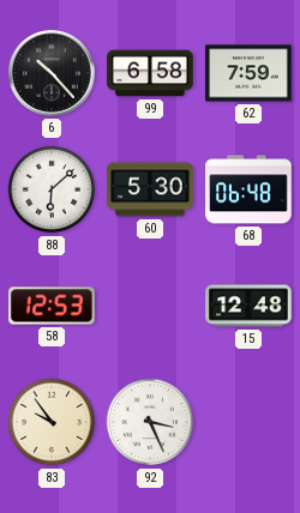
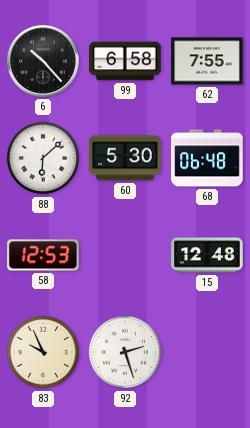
62: 7:59 -> 7:55 (207, 61)
83: 9:54 -> 9:56 (43, 352)
92: 3:26 -> 2:27 (125, 352)
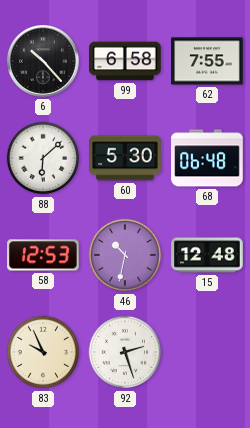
46: none -> 10:32 (125, 255)
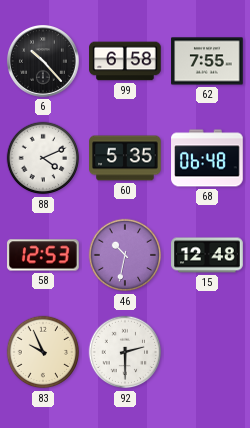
88: 6:08 -> 4:11 (43, 158)
60: 5:30 -> 5:35 (125, 158)
92: 2:27 -> 2:30 (125, 352)
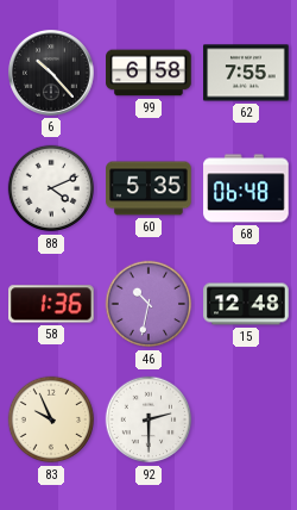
58: 12:53 -> 1:36 (51, 304)
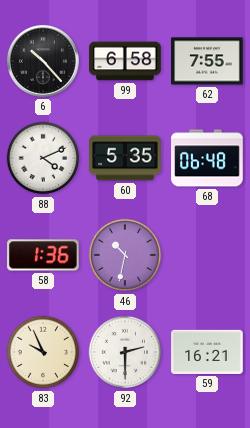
15: 12:48 -> none (246, 304)
59: none -> 16:21 (207, 352)
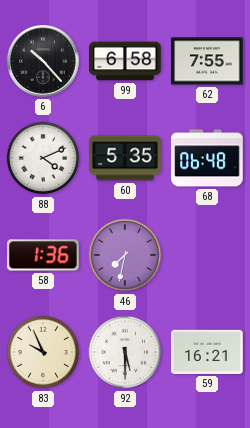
46: 10:32 -> 7:32 (125, 255)
92: 2:30 -> 5:30 (125, 352)
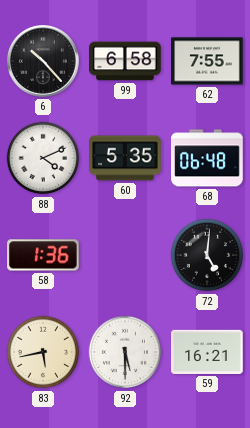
46: 7:32 -> none (125, 255)
72: none -> 5:01 (207, 255)
83: 9:56 -> 5:43 (43, 352)
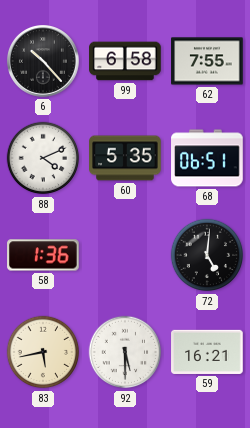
68: 06:48 -> 06:51 (207, 158)
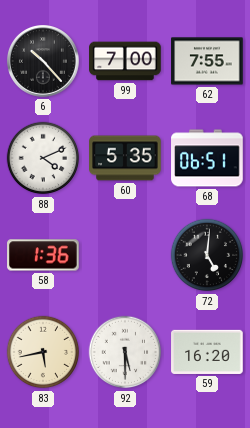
99: 6:58 -> 7:00 (125, 61)
59: 16:21 -> 16:20 (207, 352)
